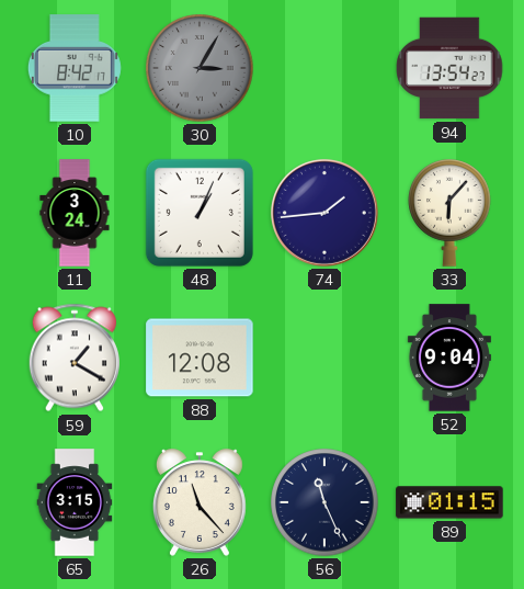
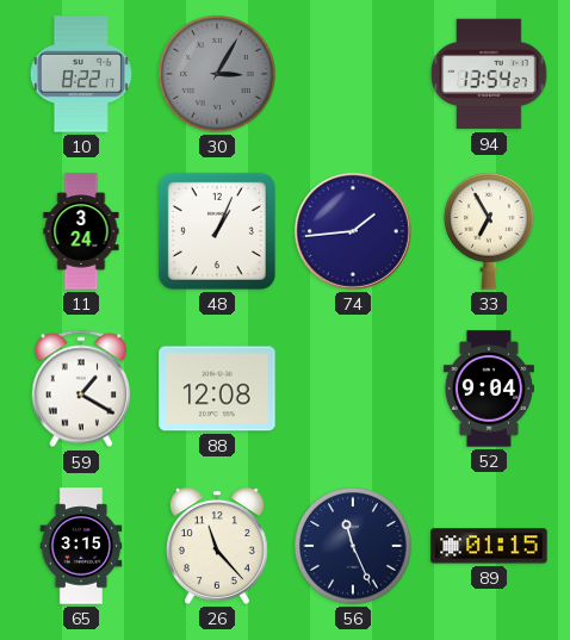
10: 8:42 -> 8:22 (81, 74)
33: 6:07 -> 6:55 (489, 231)
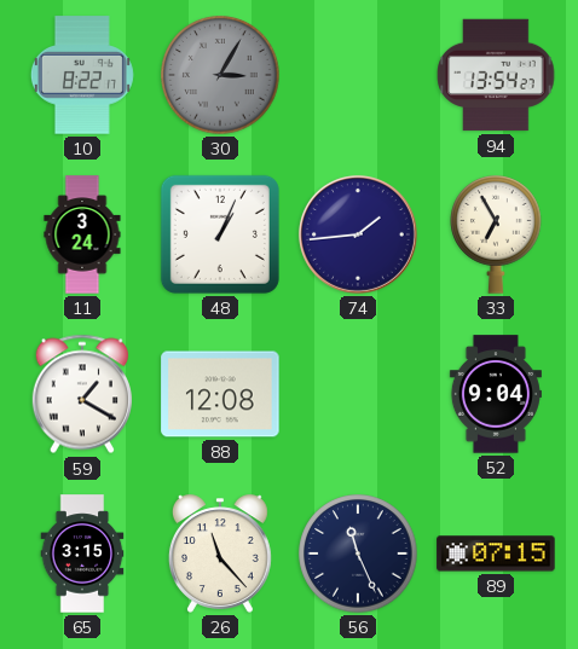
89: 01:15 -> 07:15 (496, 554)
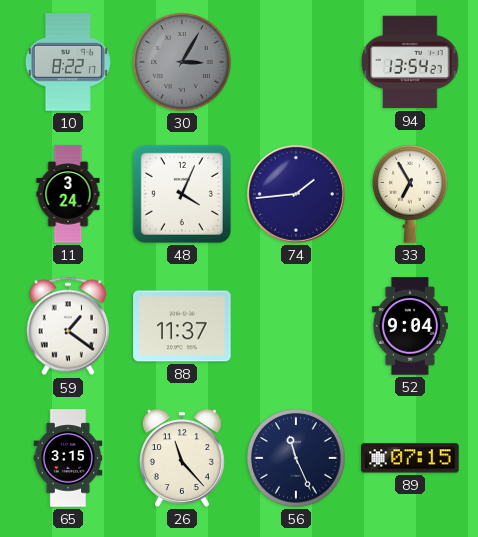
48: 1:04 -> 4:04 (182, 194)
59: 1:20 -> 1:21 (68, 326)
88: 12:08 -> 11:37 (182, 326)
